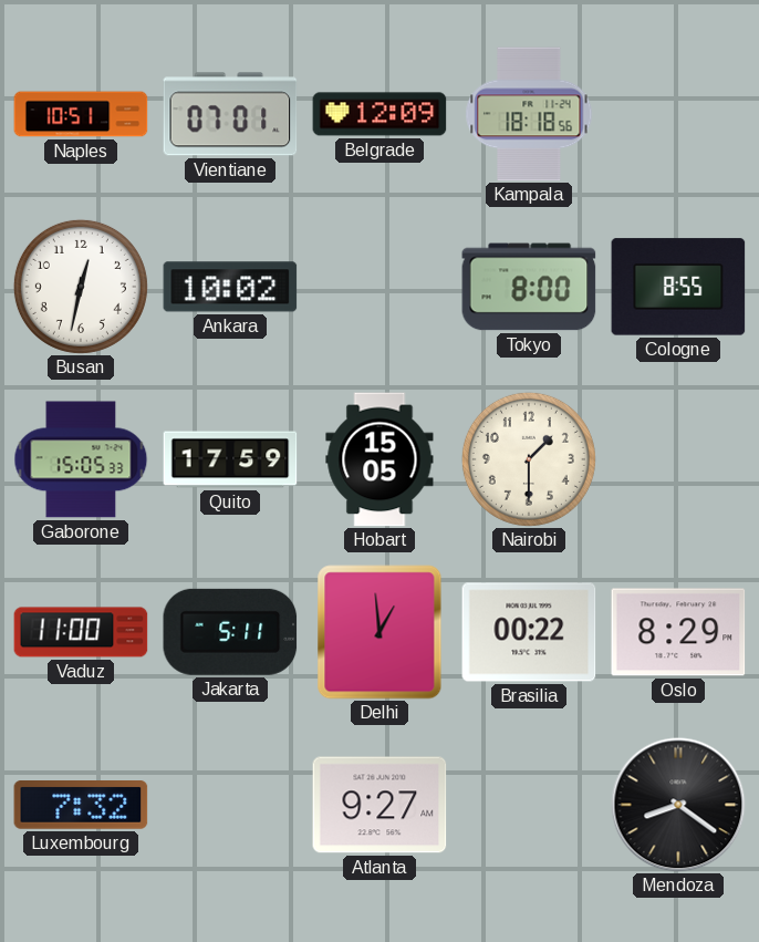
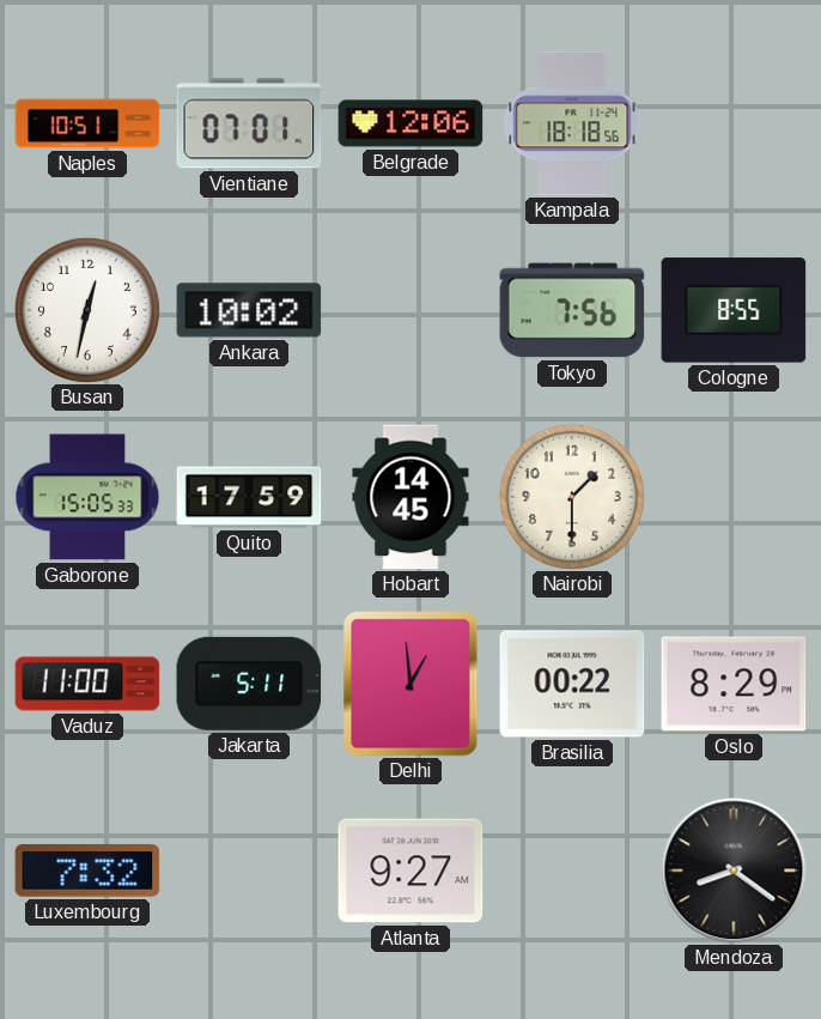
Belgrade: 12:09 -> 12:06 (410, 123)
Tokyo: 8:00 -> 7:56 (572, 310)
Hobart: 15:05 -> 14:45 (410, 497)
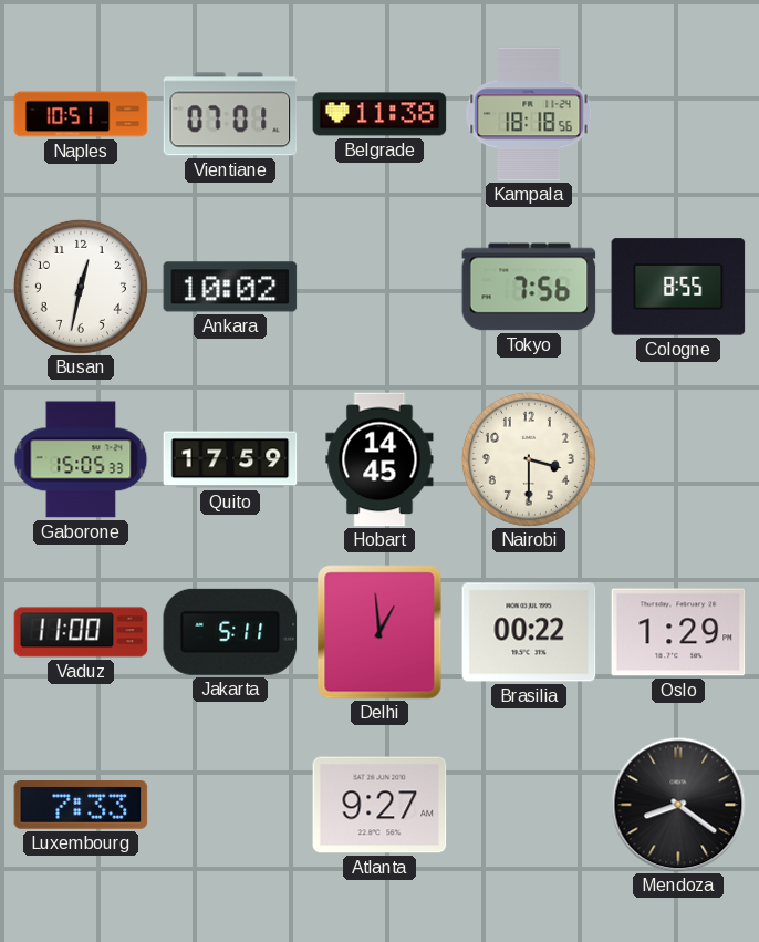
Belgrade: 12:06 -> 11:38 (379, 114)
Nairobi: 1:30 -> 3:30 (529, 459)
Oslo: 8:29 -> 1:29 (678, 632)
Luxembourg: 7:32 -> 7:33 (81, 806)
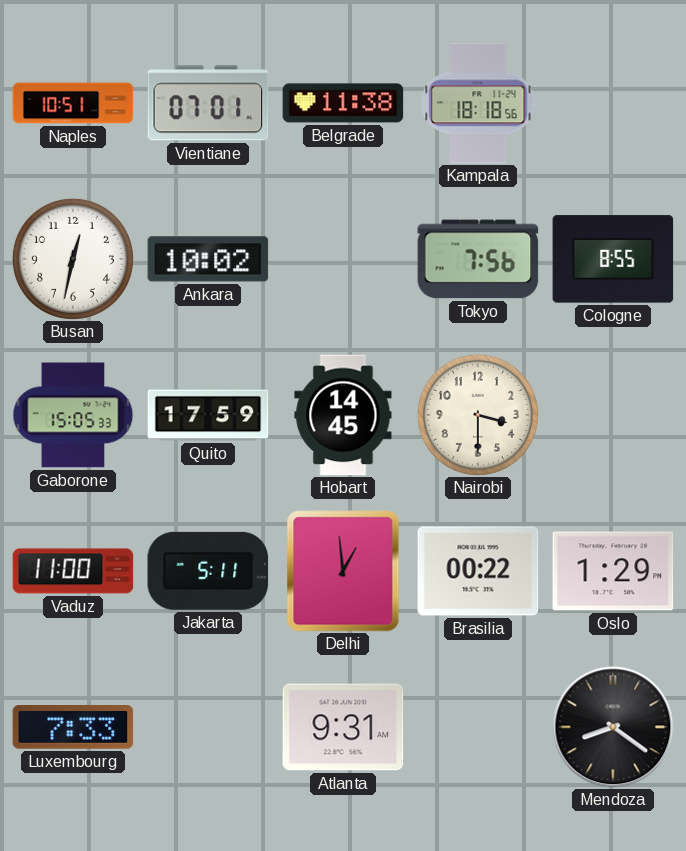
Atlanta: 9:27 -> 9:31 (343, 727)
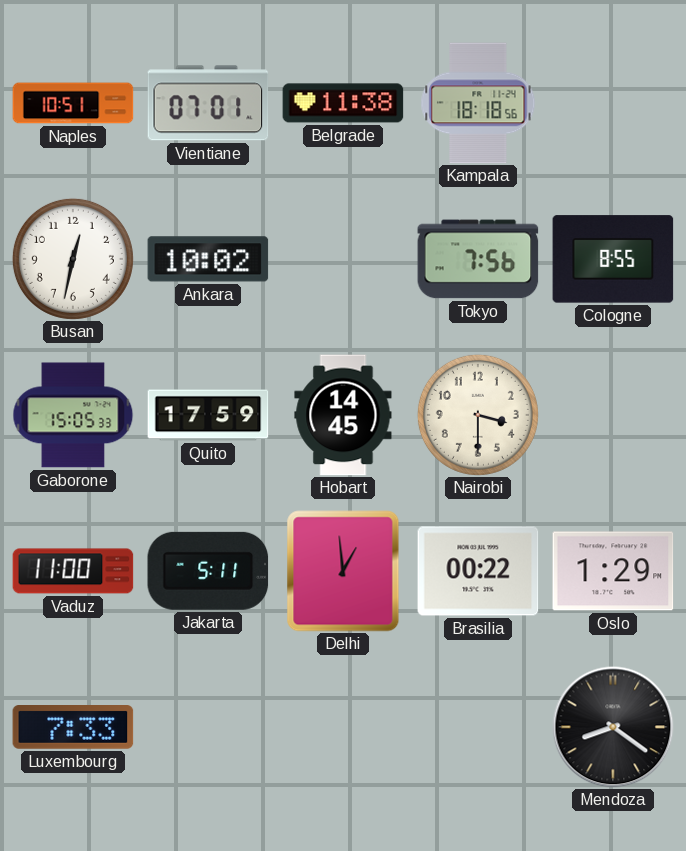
Atlanta: 9:31 -> none (343, 727)
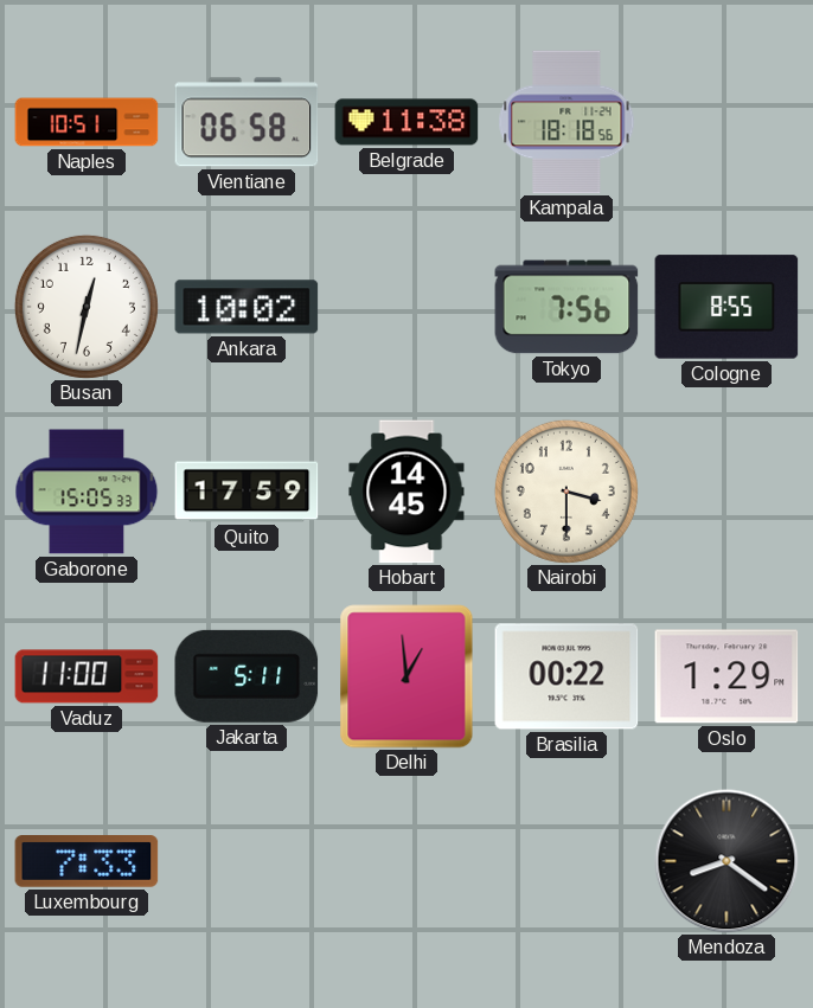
Vientiane: 07:01 -> 06:58 (247, 122)
